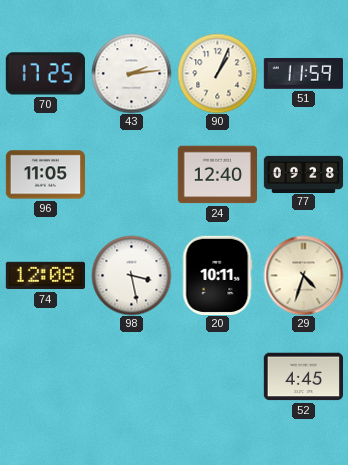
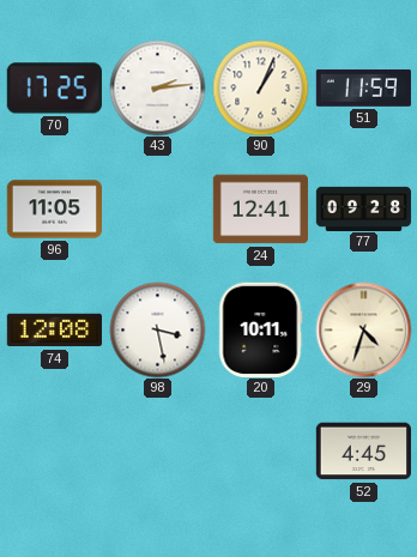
24: 12:40 -> 12:41 (260, 210)
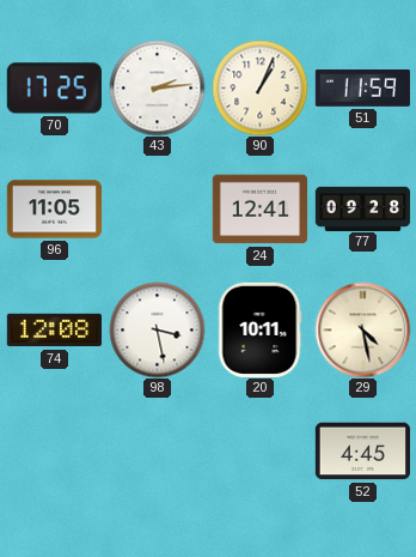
29: 4:33 -> 4:28 (362, 329)
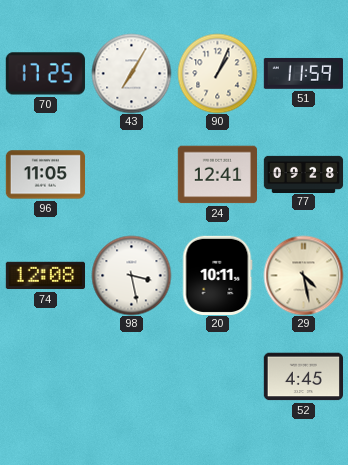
43: 2:14 -> 7:05 (131, 73)
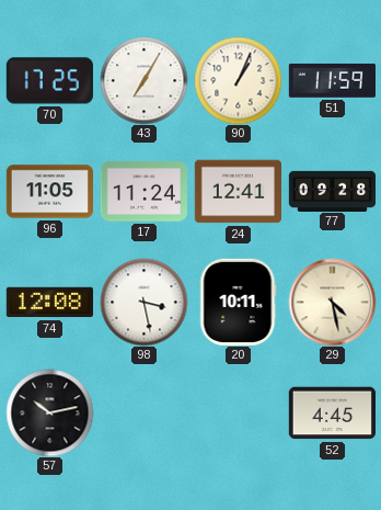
17: none -> 11:24 (143, 192)
57: none -> 10:13 (49, 412)
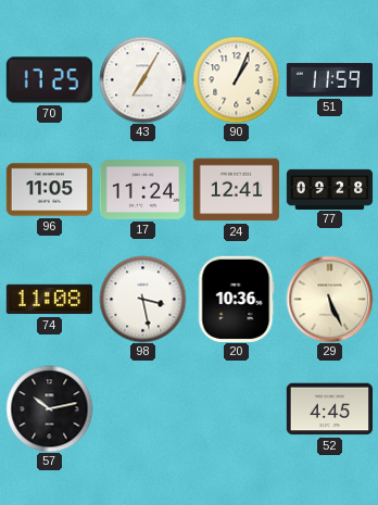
74: 12:08 -> 11:08 (49, 300)
20: 10:11 -> 10:36 (237, 299)
29: 4:28 -> 5:26 (329, 299)
